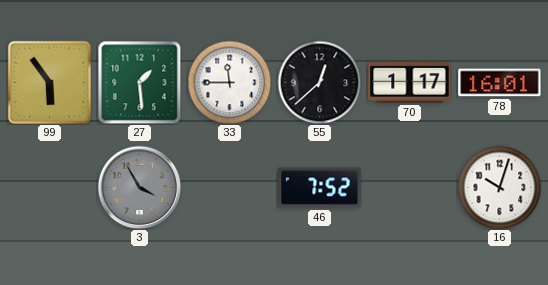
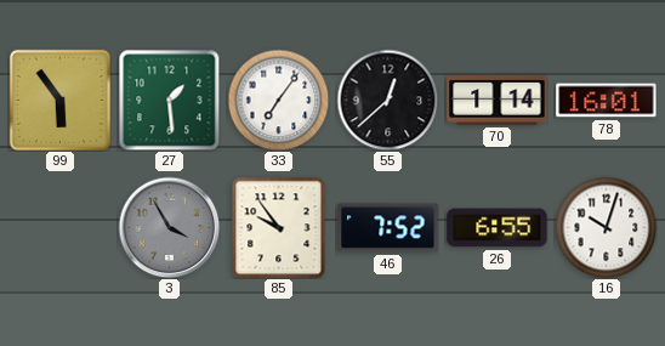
33: 11:45 -> 7:06 (278, 100)
70: 1:17 -> 1:14 (498, 101)
85: none -> 9:54 (279, 227)
26: none -> 6:55 (498, 228)
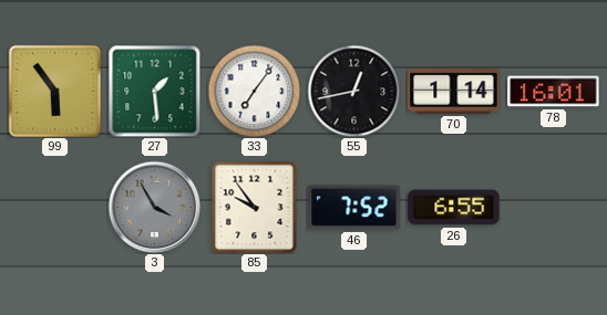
55: 12:38 -> 12:43 (353, 91)
16: 10:03 -> none (606, 227)
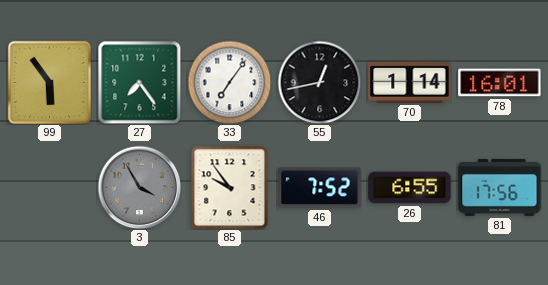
27: 1:29 -> 7:24 (139, 82)
81: none -> 17:56 (500, 187)
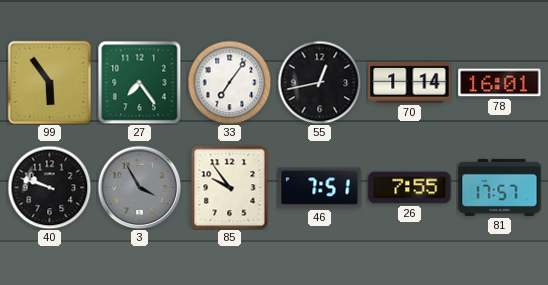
40: none -> 9:48 (49, 187)
46: 7:52 -> 7:51 (320, 188)
26: 6:55 -> 7:55 (410, 188)
81: 17:56 -> 17:57 (500, 187)
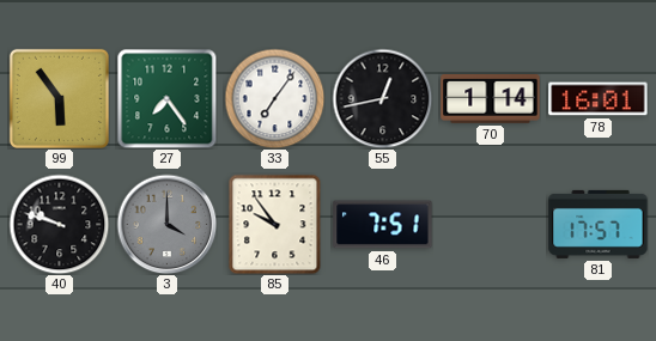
3: 3:55 -> 4:00 (166, 224)
26: 7:55 -> none (410, 188)
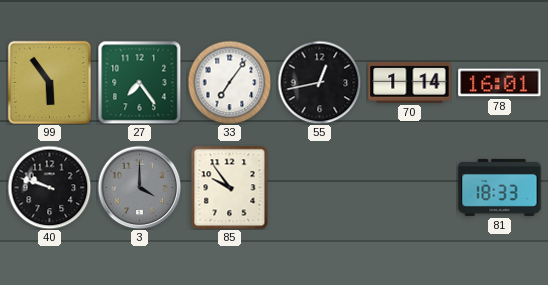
46: 7:51 -> none (383, 225)
81: 17:57 -> 18:33 (500, 187)
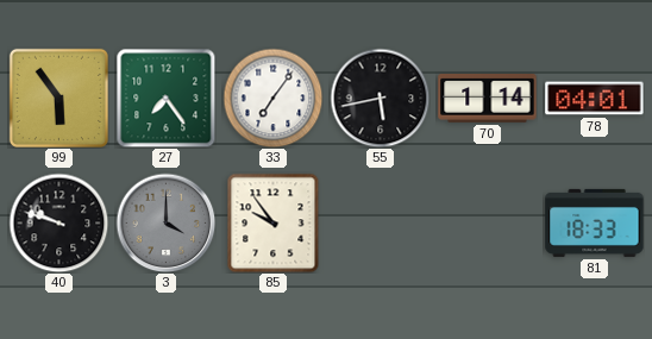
55: 12:43 -> 5:43 (380, 98)
78: 16:01 -> 04:01 (595, 99)
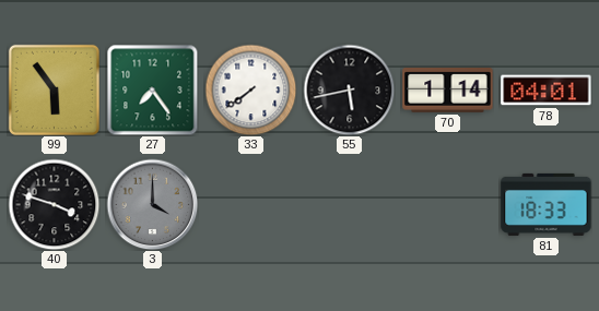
33: 7:06 -> 7:39 (250, 89)
40: 9:48 -> 3:48 (54, 204)
85: 9:54 -> none (274, 222)
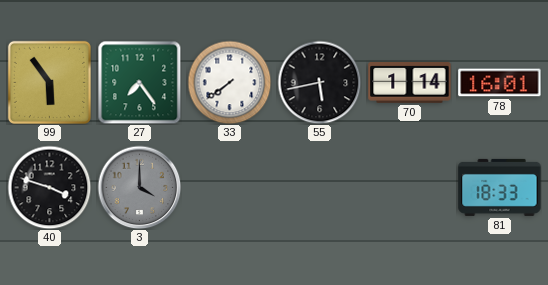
78: 04:01 -> 16:01 (500, 83)
